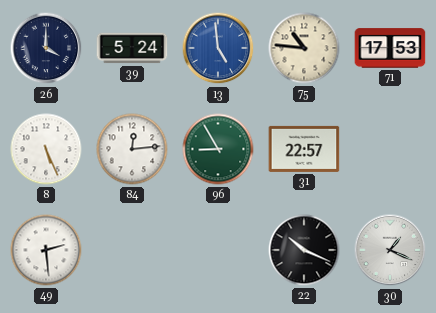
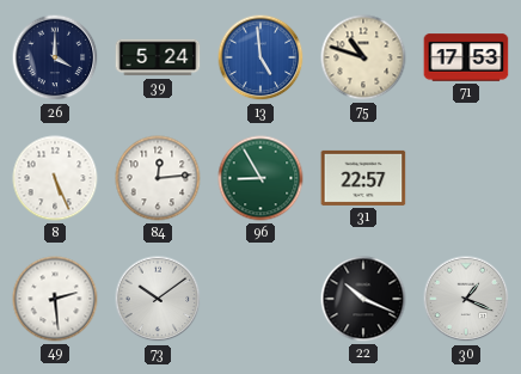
75: 10:46 -> 10:48 (363, 57)
73: none -> 10:09 (158, 299)
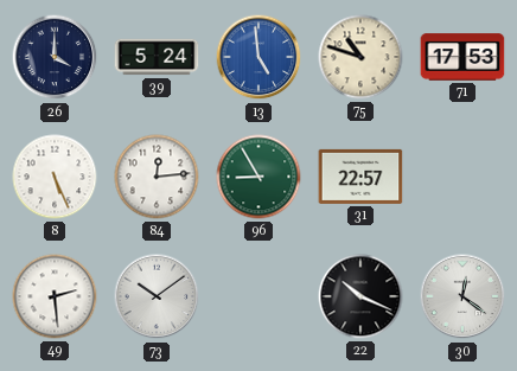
30: 1:19 -> 12:21 (462, 296)
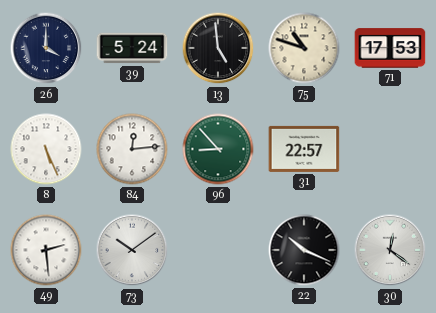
13 dial: blue -> black (218, 48)
96: 8:55 -> 8:53 (218, 149)
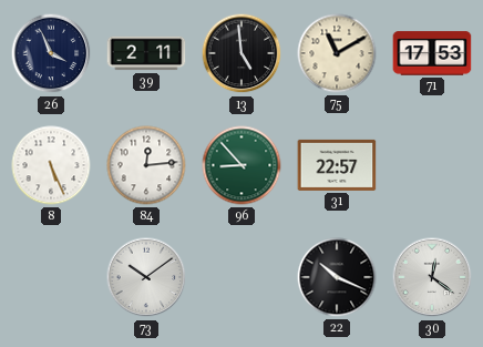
26: 4:00 -> 3:56 (51, 53)
39: 5:24 -> 2:11 (146, 53)
75: 10:48 -> 11:10 (337, 53)
49: 2:29 -> none (46, 250)
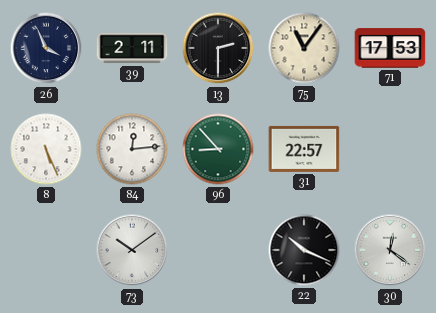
13: 4:59 -> 2:30 (218, 48)
75: 11:10 -> 11:06 (304, 48)
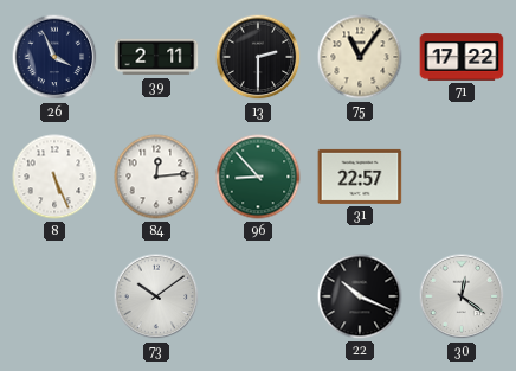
71: 17:53 -> 17:22 (462, 57)
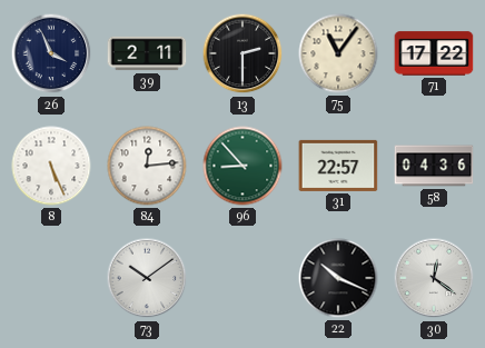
58: none -> 04:36 (434, 166)
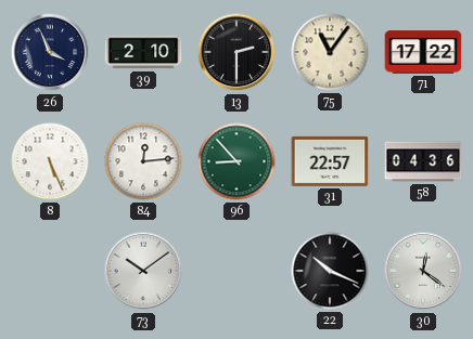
39: 2:11 -> 2:10 (143, 52)
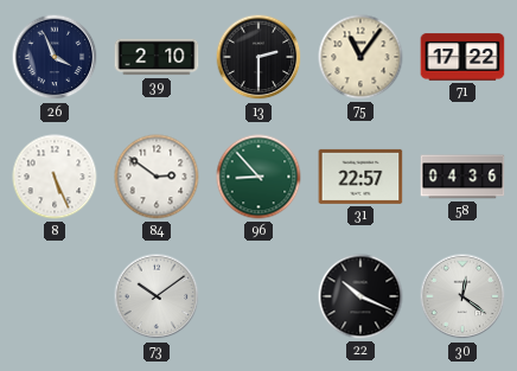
84: 12:14 -> 2:51 (157, 177)
